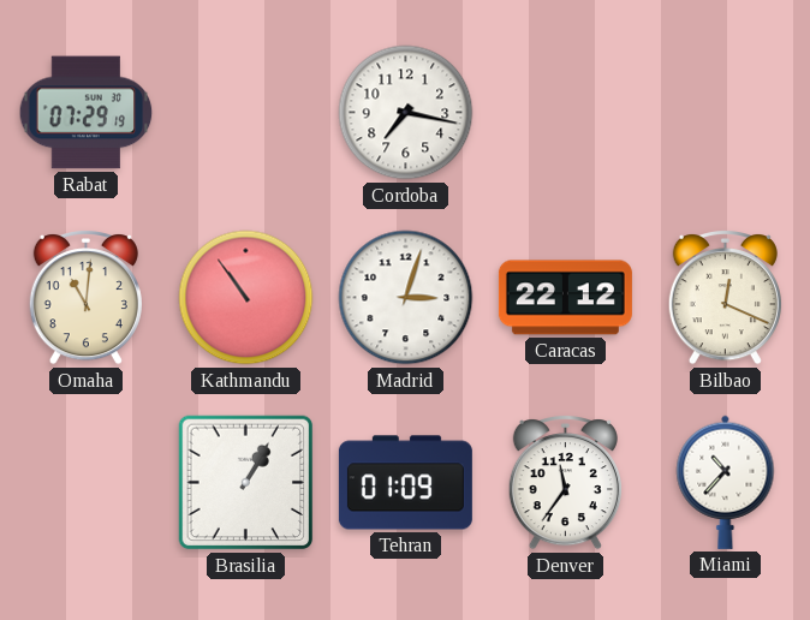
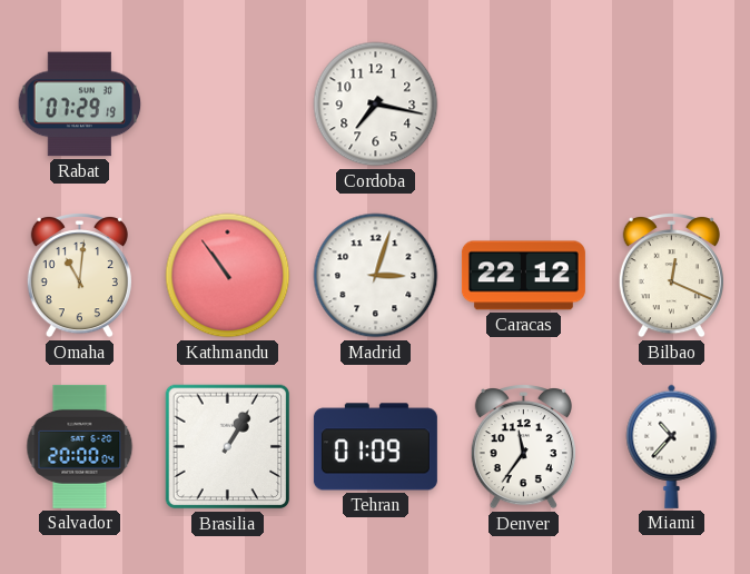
Salvador: none -> 20:00 (80, 446)
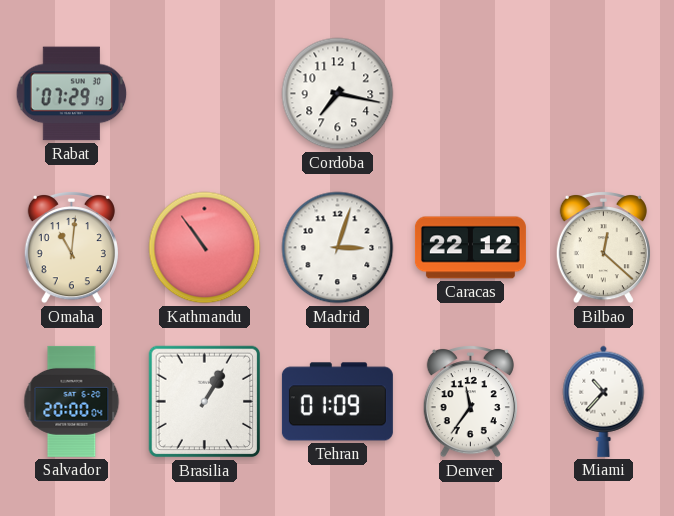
Bilbao: 12:19 -> 12:22 (603, 248)
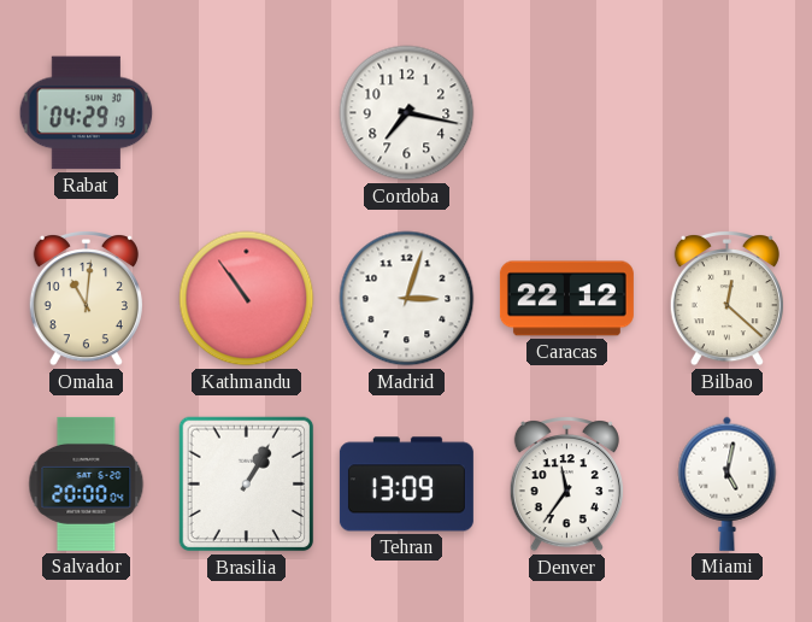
Rabat: 07:29 -> 04:29 (87, 113)
Tehran: 01:09 -> 13:09 (406, 485)
Miami: 10:37 -> 5:02 (728, 483)
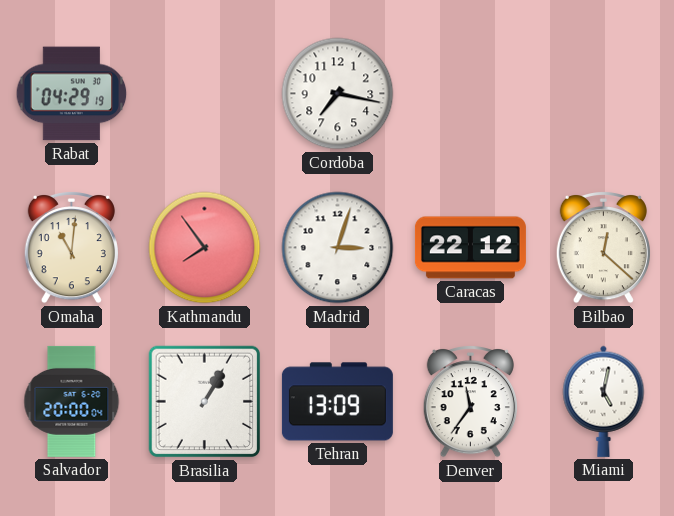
Kathmandu: 10:54 -> 7:54 (205, 248)
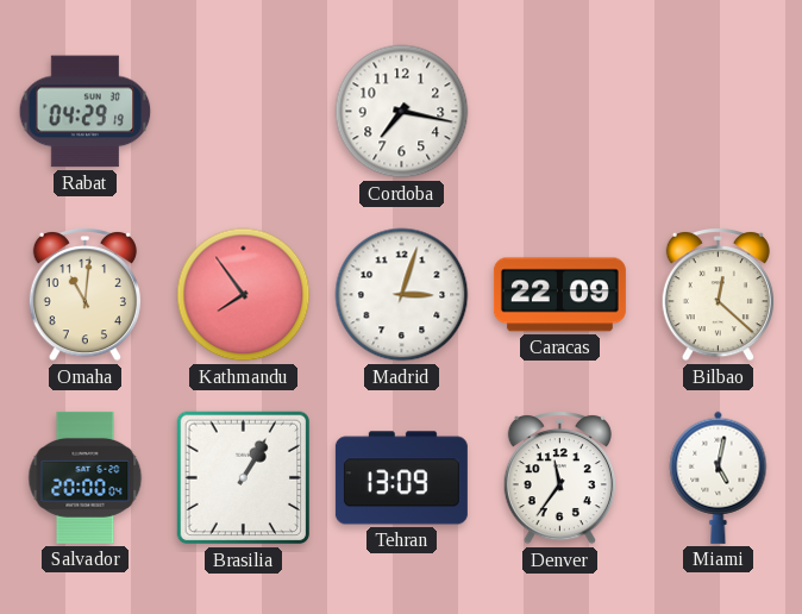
Caracas: 22:12 -> 22:09 (559, 295)
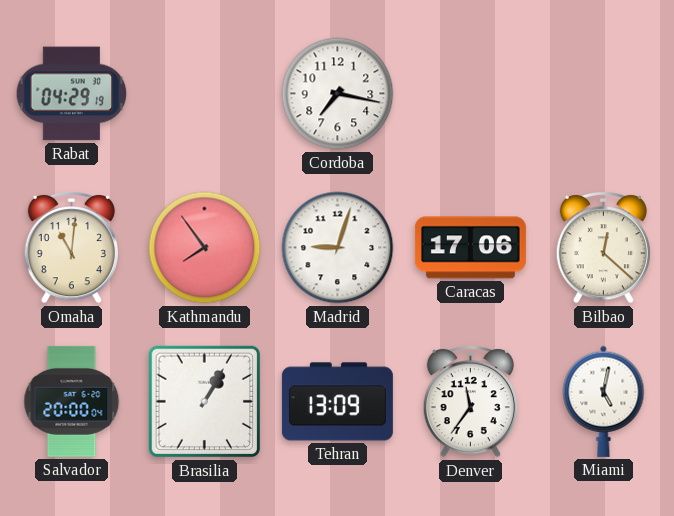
Madrid: 3:03 -> 9:03 (338, 248)
Caracas: 22:09 -> 17:06 (470, 248)
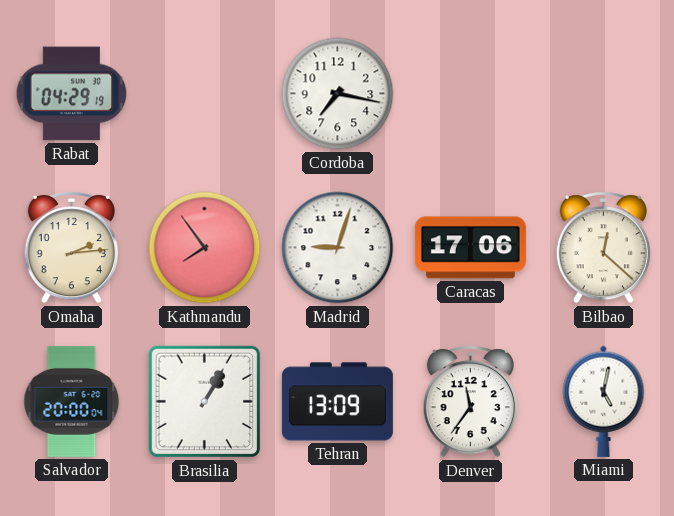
Omaha: 11:01 -> 2:14 (71, 248)
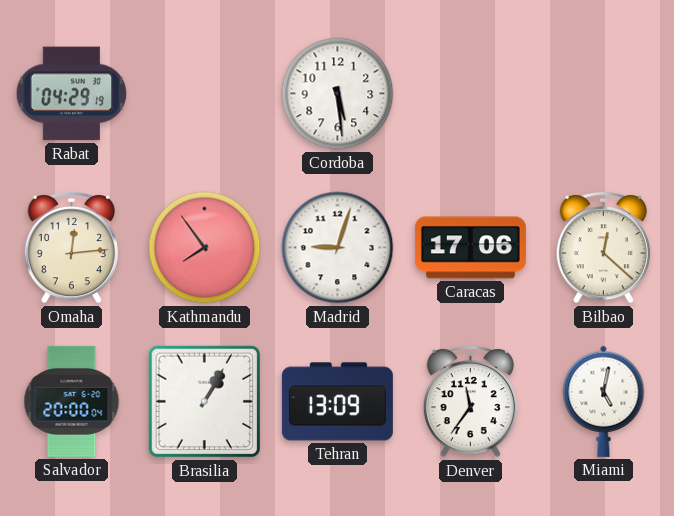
Cordoba: 7:17 -> 5:29 (338, 94)
Omaha: 2:14 -> 12:14 (71, 248)
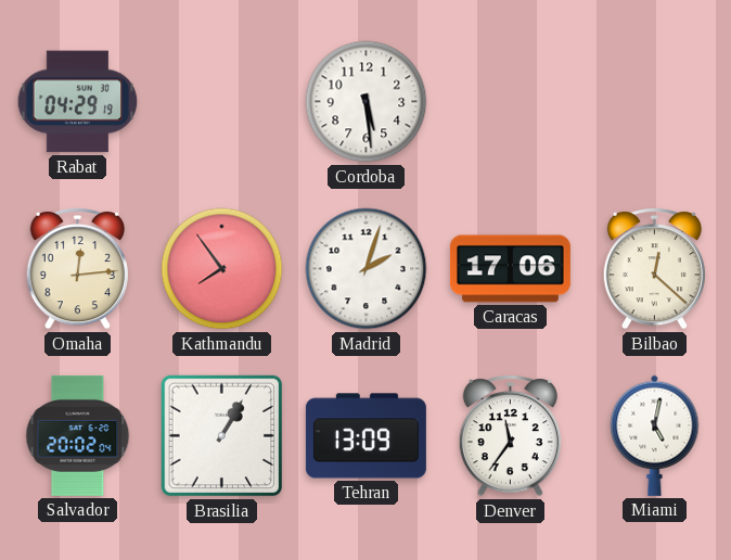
Madrid: 9:03 -> 2:03 (367, 269)
Salvador: 20:00 -> 20:02 (78, 435)
